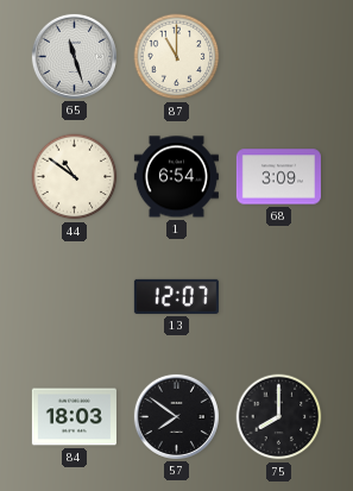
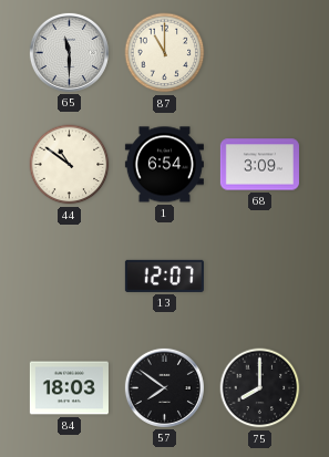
65: 11:27 -> 11:30 (69, 52)
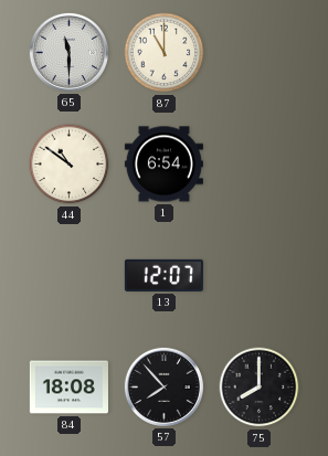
68: 3:09 -> none (259, 165)
84: 18:03 -> 18:08 (68, 388)
57: 7:51 -> 7:53 (163, 386)
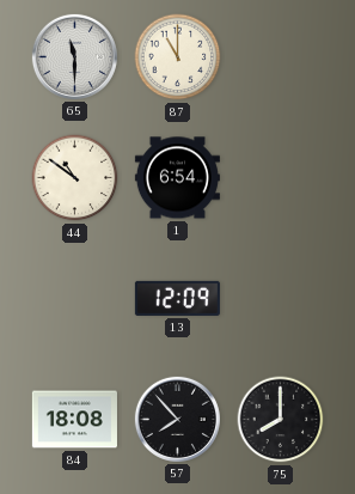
13: 12:07 -> 12:09 (177, 298)
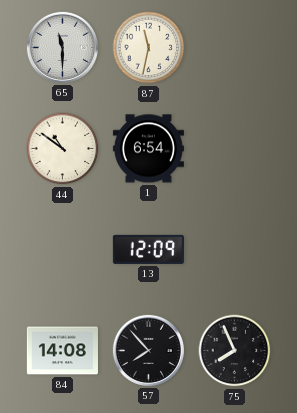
87: 11:00 -> 11:32 (149, 48)
84: 18:08 -> 14:08 (62, 351)
75: 8:00 -> 7:56 (235, 351)
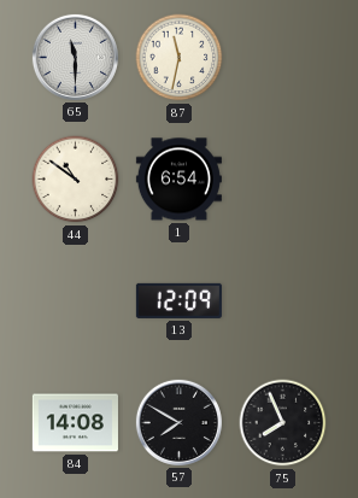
57: 7:53 -> 7:50 (178, 422)
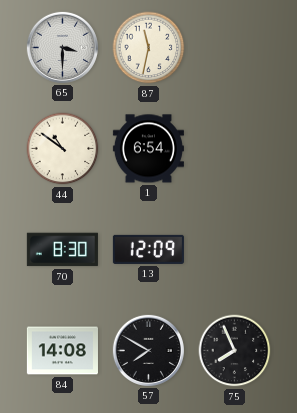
65: 11:30 -> 3:30 (62, 47)
70: none -> 8:30 (62, 250)
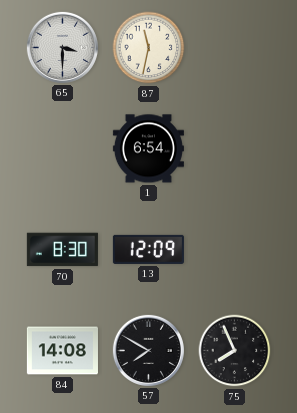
44: 10:51 -> none (63, 149)
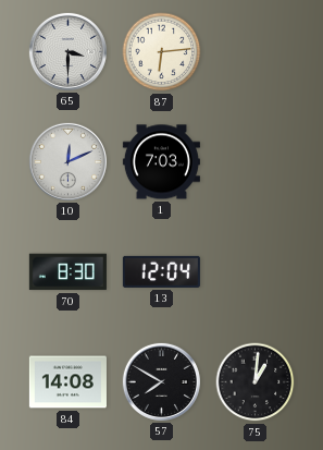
87: 11:32 -> 6:14 (162, 52)
10: none -> 12:11 (67, 161)
1: 6:54 -> 7:03 (161, 162)
13: 12:09 -> 12:04 (161, 271)
75: 7:56 -> 1:01 (256, 382)
